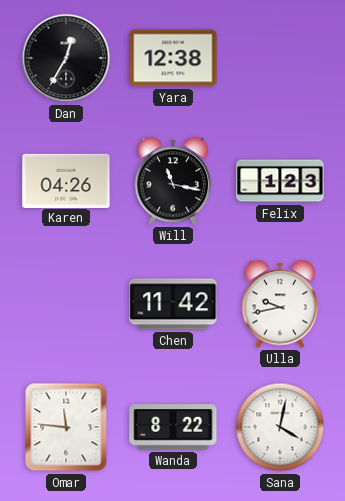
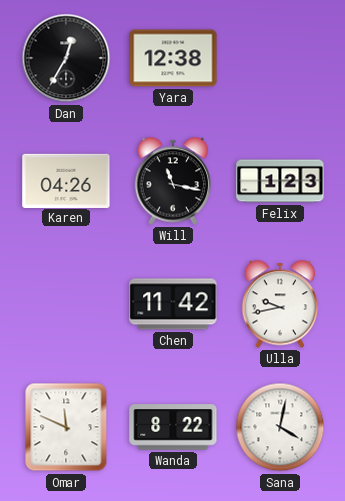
Omar: 11:46 -> 11:49 (66, 427)
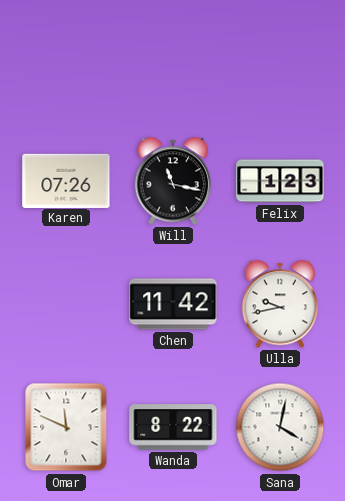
Dan: 12:35 -> none (66, 58)
Yara: 12:38 -> none (173, 58)
Karen: 04:26 -> 07:26 (66, 180)
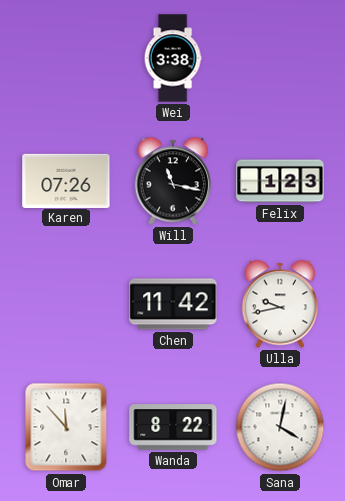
Wei: none -> 3:38 (173, 58)
Omar: 11:49 -> 11:53 (66, 427)
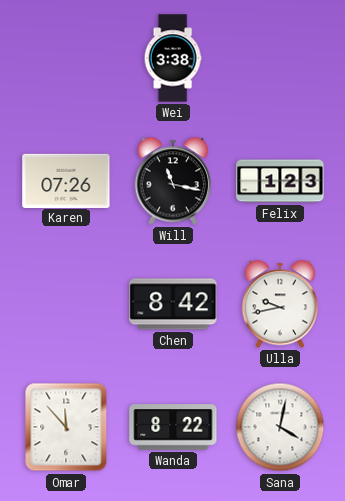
Chen: 11:42 -> 8:42 (173, 304)
